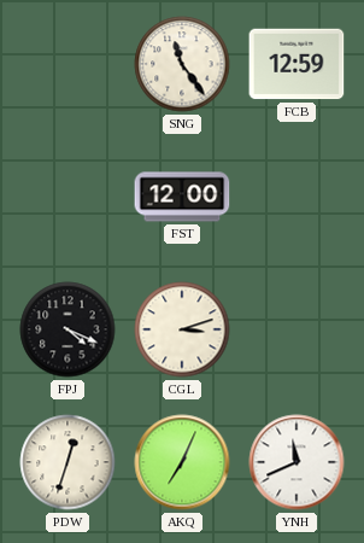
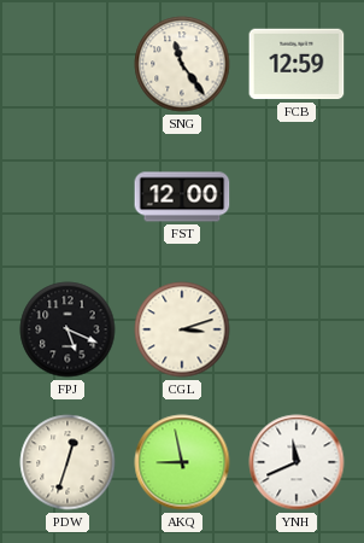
FPJ: 4:19 -> 5:19 (67, 329)
AKQ: 7:04 -> 8:58 (182, 462)
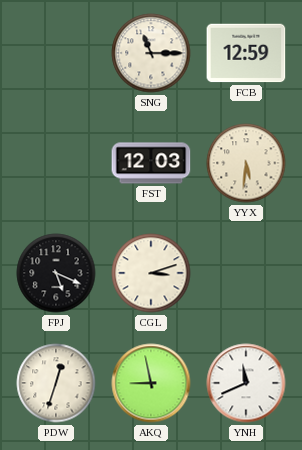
SNG: 11:24 -> 11:15 (151, 53)
FST: 12:00 -> 12:03 (151, 163)
YYX: none -> 5:31 (246, 163)
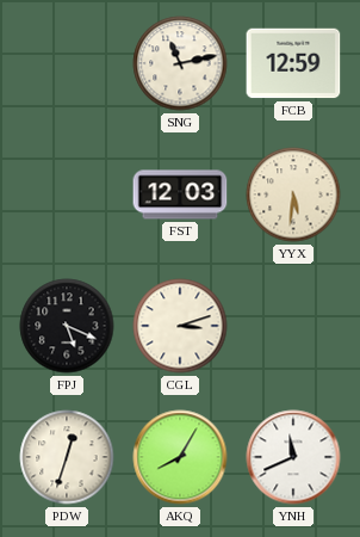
SNG: 11:15 -> 11:13 (180, 63)
AKQ: 8:58 -> 8:05 (180, 457)
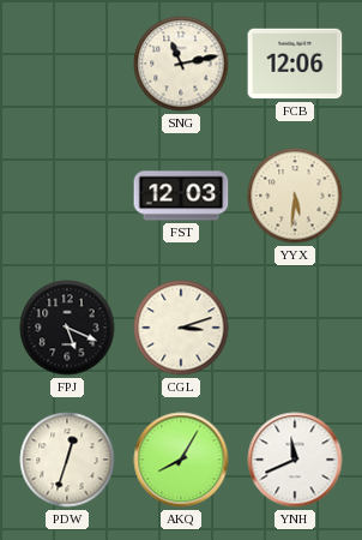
FCB: 12:59 -> 12:06 (295, 64)
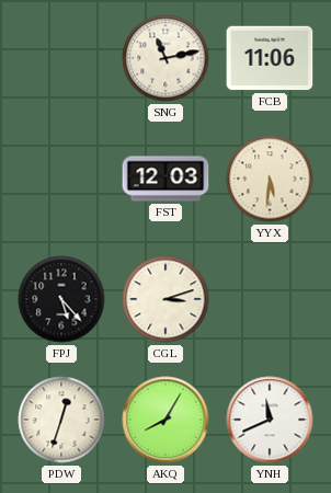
FCB: 12:06 -> 11:06 (270, 58)
FPJ: 5:19 -> 5:23 (61, 299)
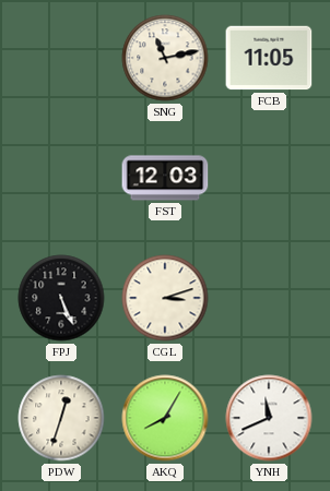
FCB: 11:06 -> 11:05 (269, 58)
YYX: 5:31 -> none (270, 179)
FPJ: 5:23 -> 5:26 (61, 298)
